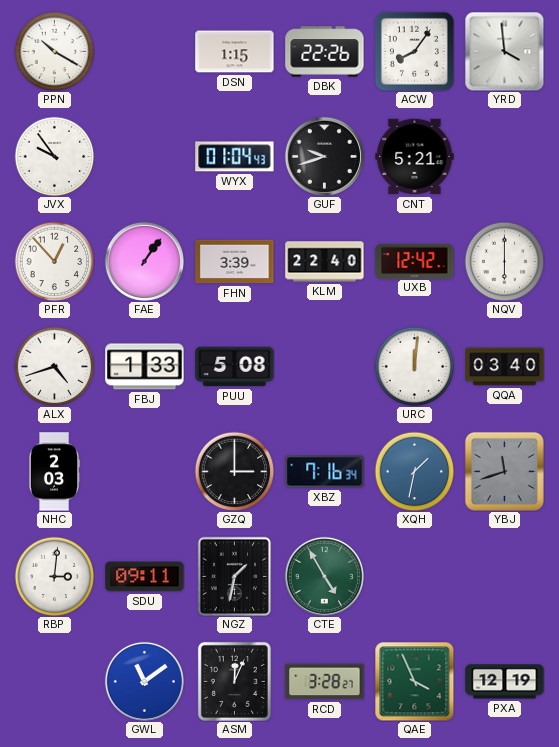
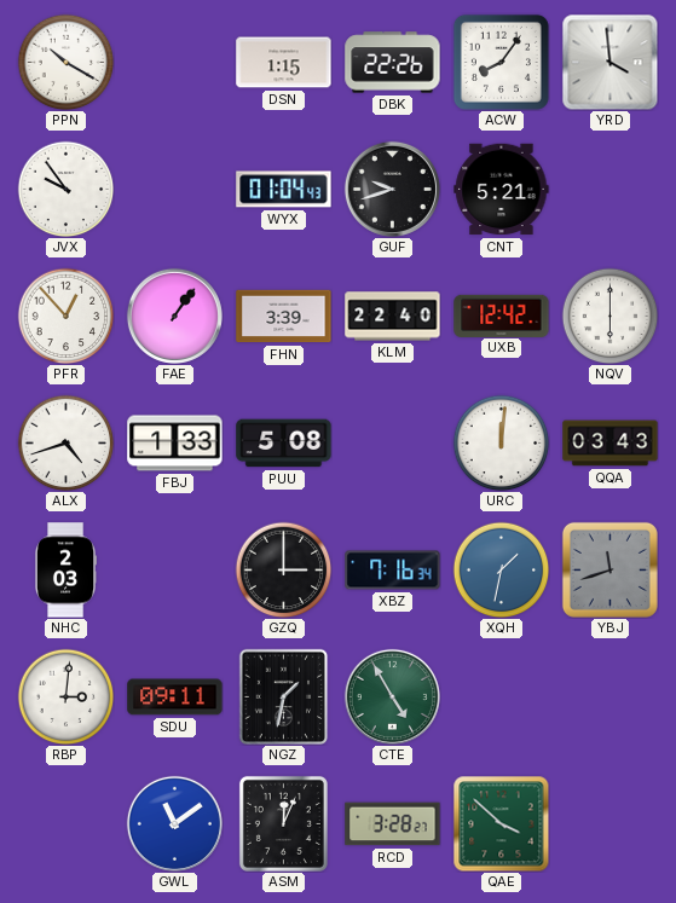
QQA: 03:40 -> 03:43 (611, 444)
QAE: 3:56 -> 3:52 (501, 823)
PXA: 12:19 -> none (505, 682)
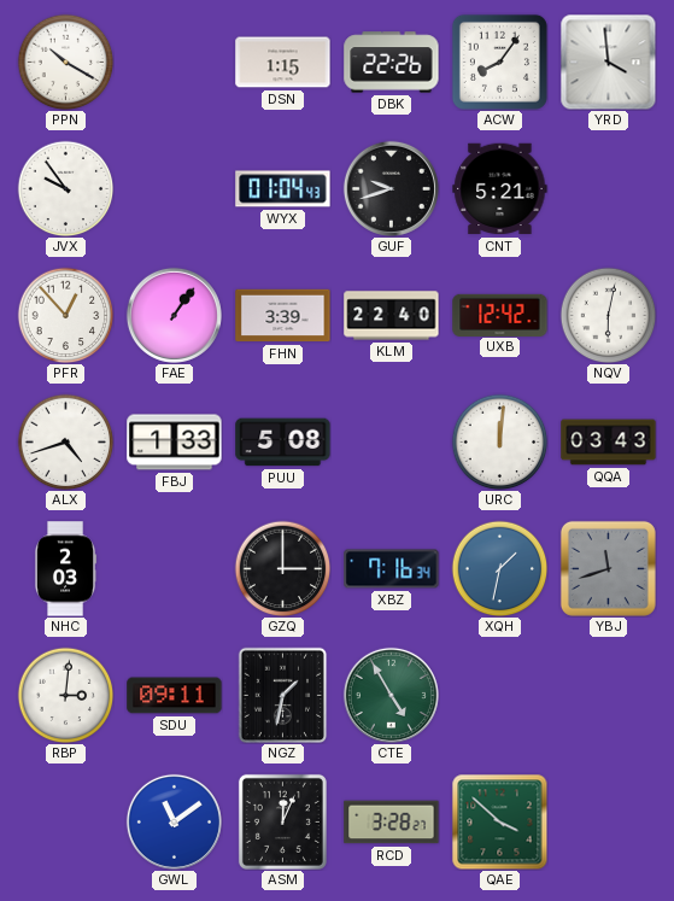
NQV: 6:00 -> 6:02 (608, 315)
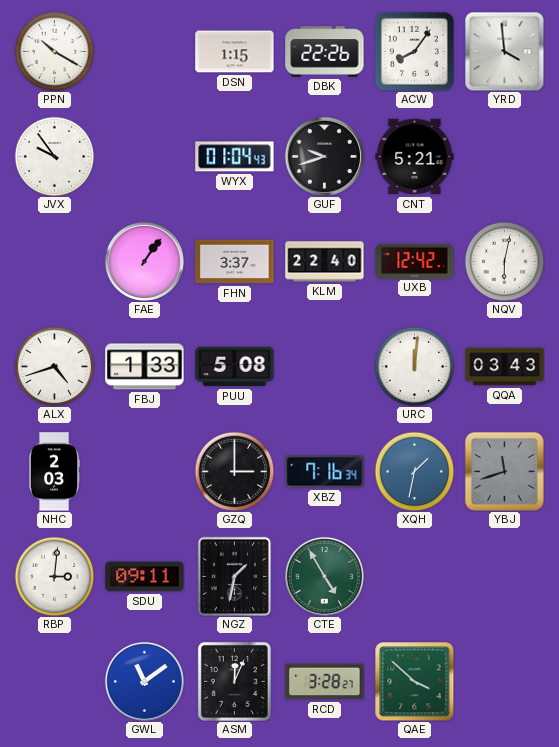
PFR: 12:53 -> none (65, 315)
FHN: 3:39 -> 3:37 (235, 262)
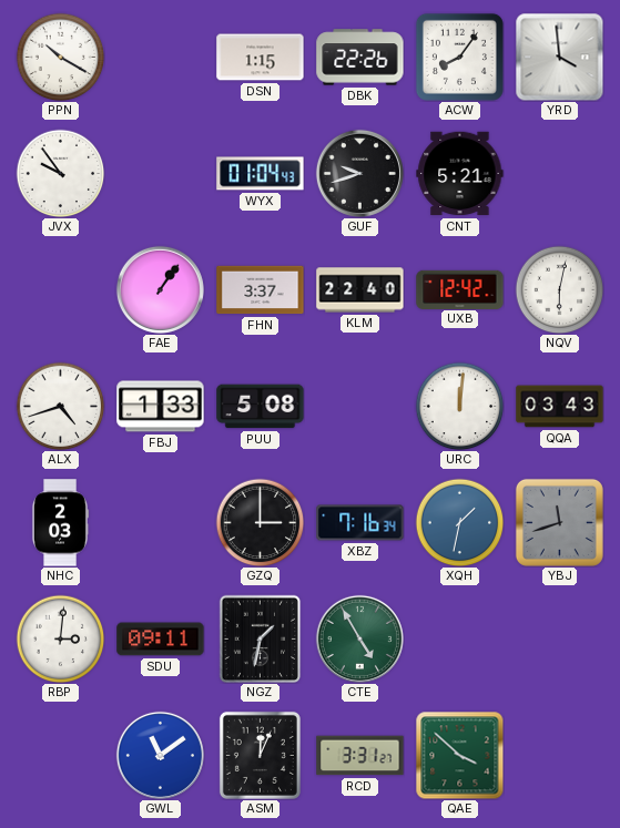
RCD: 3:28 -> 3:31 (360, 756)
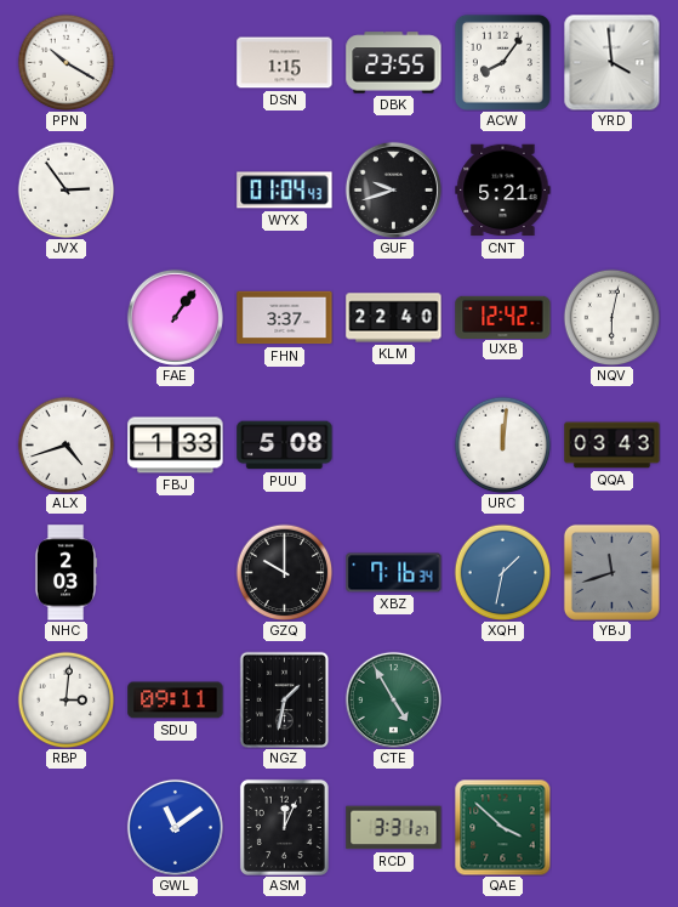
DBK: 22:26 -> 23:55 (394, 63)
JVX: 9:54 -> 2:54 (65, 189)
GZQ: 3:00 -> 10:00 (284, 572)
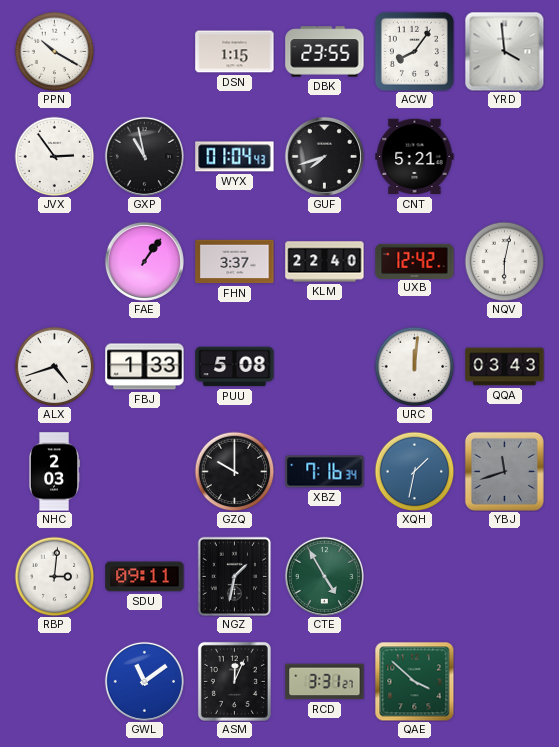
GXP: none -> 10:58 (144, 156)
GUF: 9:42 -> 7:42 (324, 156)
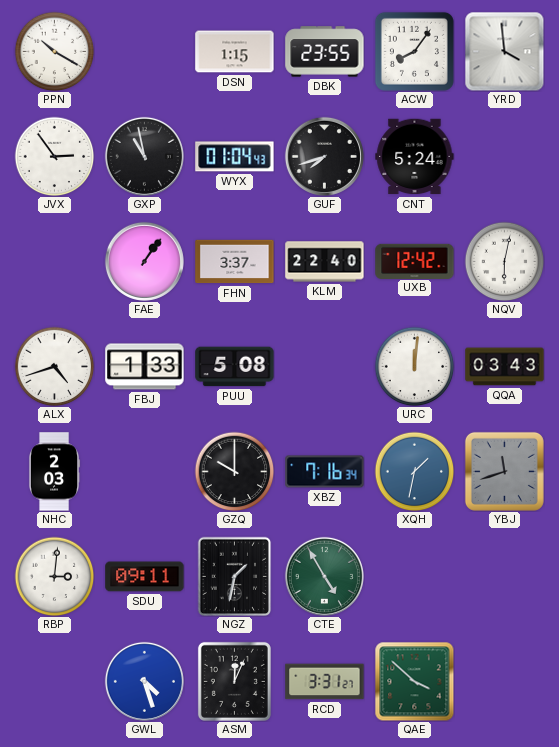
CNT: 5:21 -> 5:24 (415, 157)
GWL: 11:09 -> 4:27 (144, 681)
